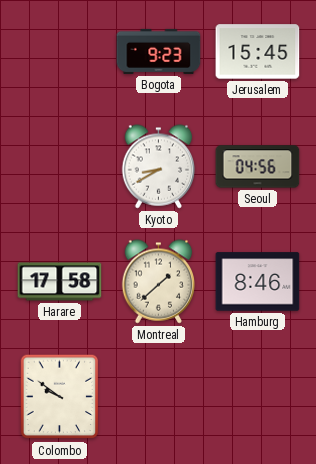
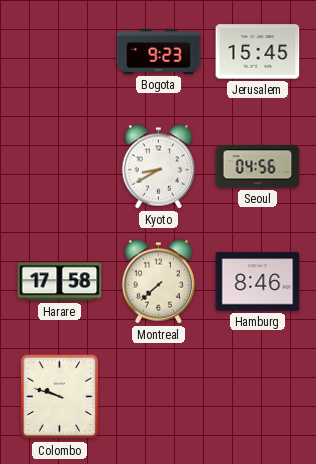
Montreal: 1:38 -> 7:38 (159, 282)
Colombo: 9:51 -> 9:48 (60, 397)
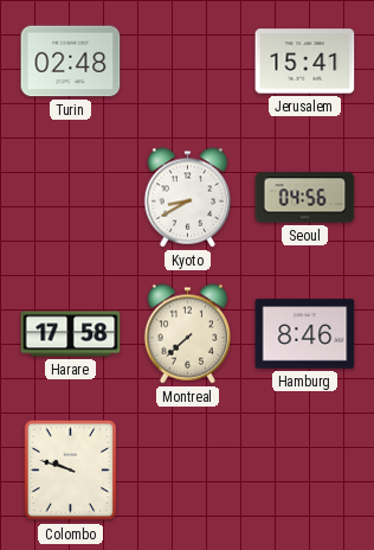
Turin: none -> 02:48 (71, 62)
Bogota: 9:23 -> none (159, 51)
Jerusalem: 15:45 -> 15:41 (305, 62)
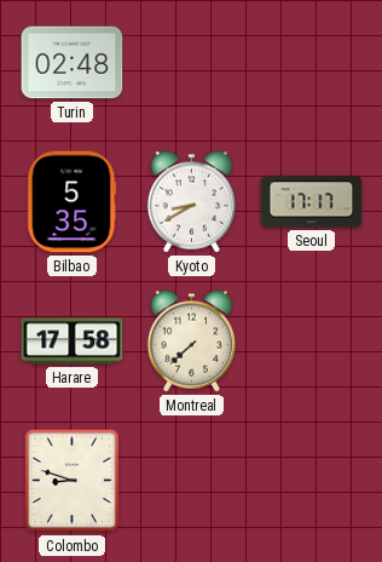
Jerusalem: 15:41 -> none (305, 62)
Bilbao: none -> 5:35 (73, 202)
Seoul: 04:56 -> 17:17 (312, 202)
Hamburg: 8:46 -> none (305, 334)
Colombo: 9:48 -> 8:48 (73, 481)
